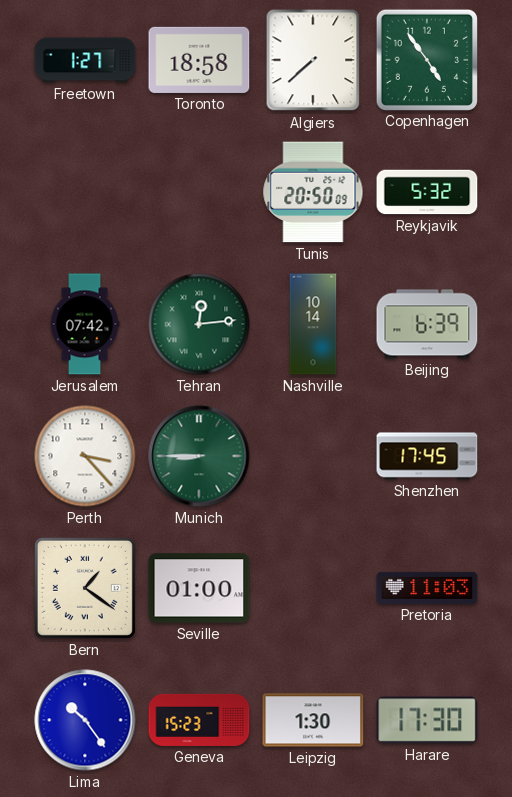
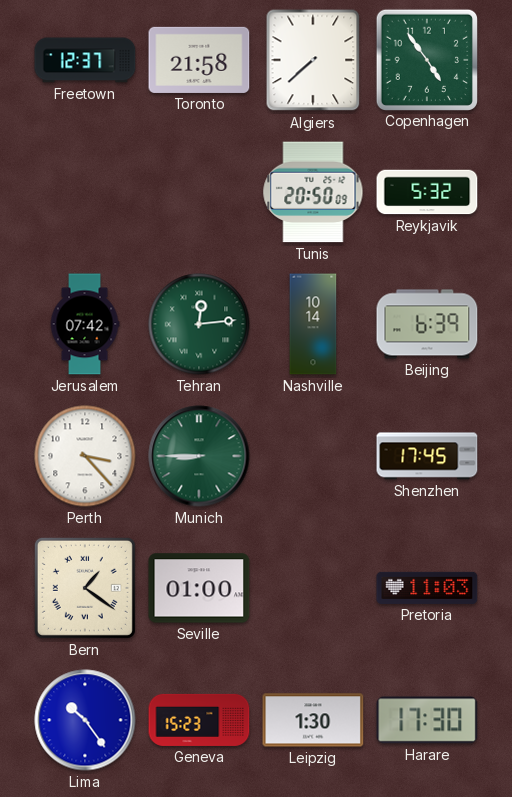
Freetown: 1:27 -> 12:37 (85, 60)
Toronto: 18:58 -> 21:58 (199, 60)
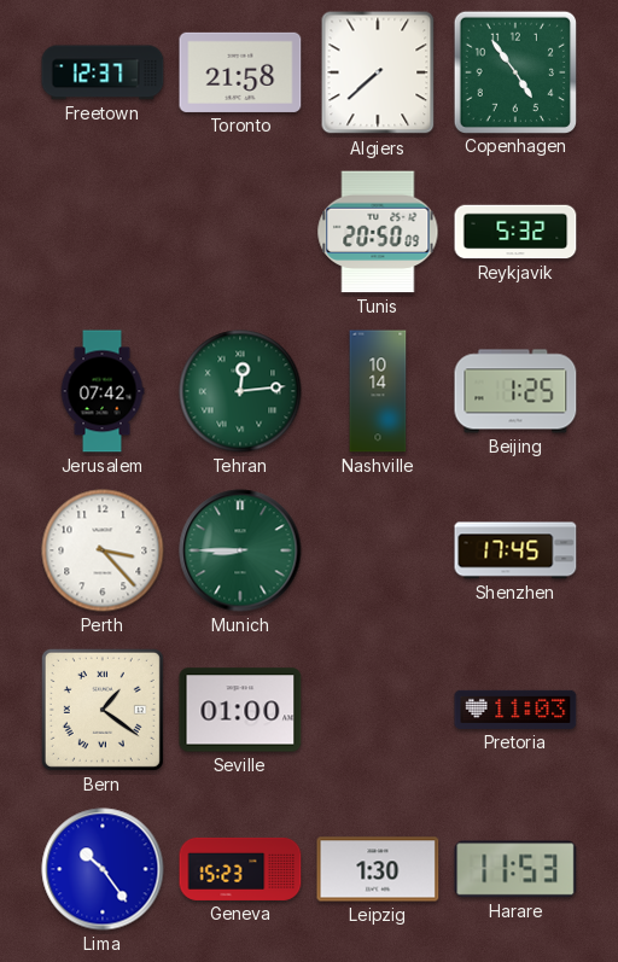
Beijing: 6:39 -> 1:25 (515, 391)
Harare: 17:30 -> 11:53 (515, 869)
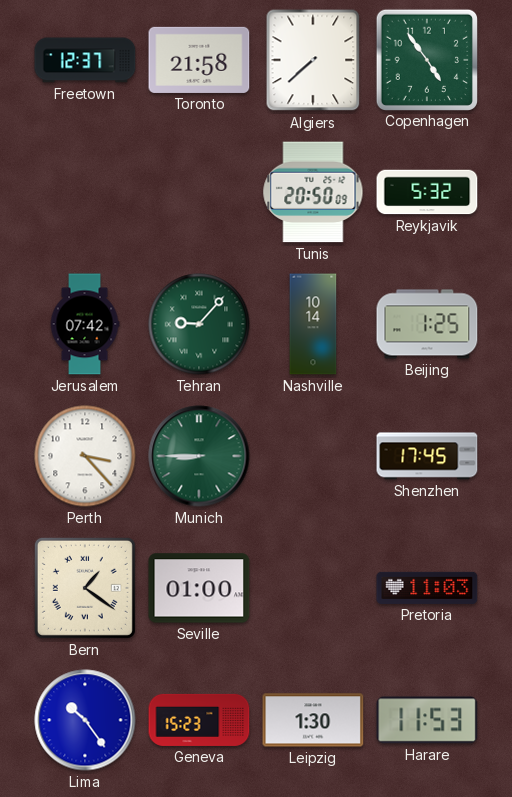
Tehran: 12:14 -> 9:07 (199, 324)
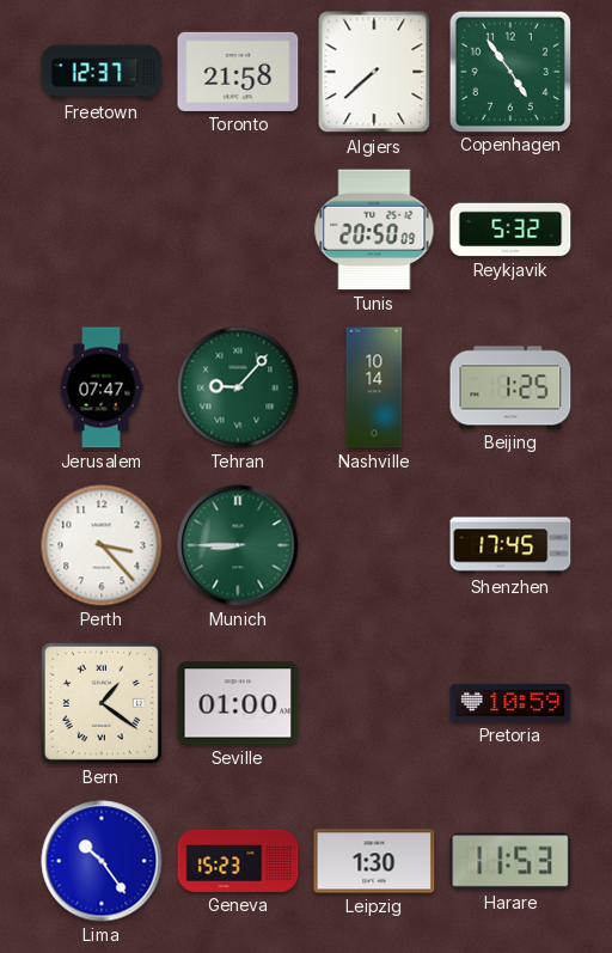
Jerusalem: 07:42 -> 07:47 (102, 387)
Pretoria: 11:03 -> 10:59 (510, 703)
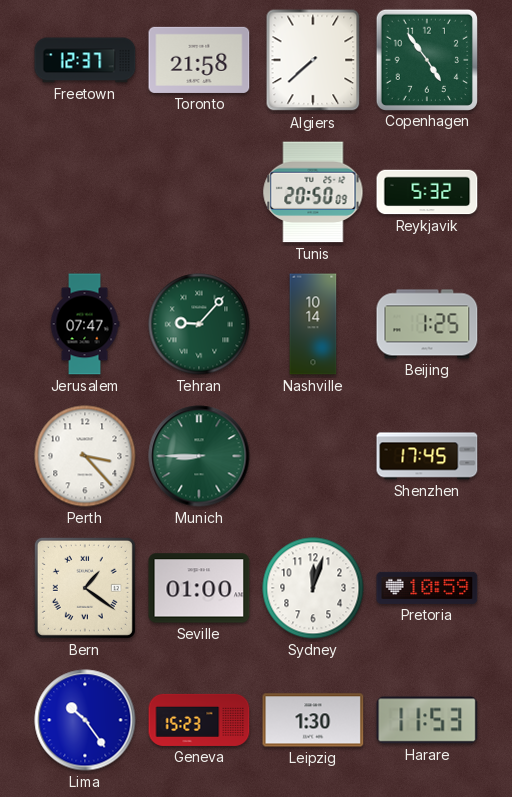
Sydney: none -> 12:03 (313, 588)
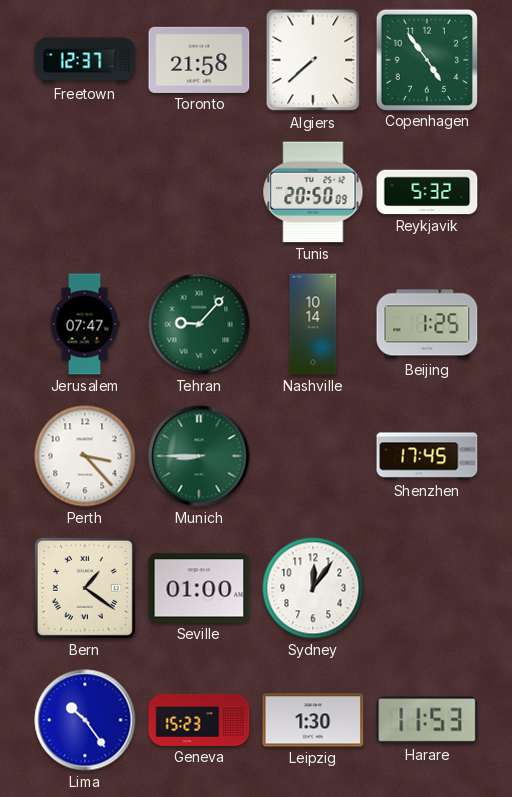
Sydney: 12:03 -> 12:06 (313, 588)
Pretoria: 10:59 -> none (427, 588)
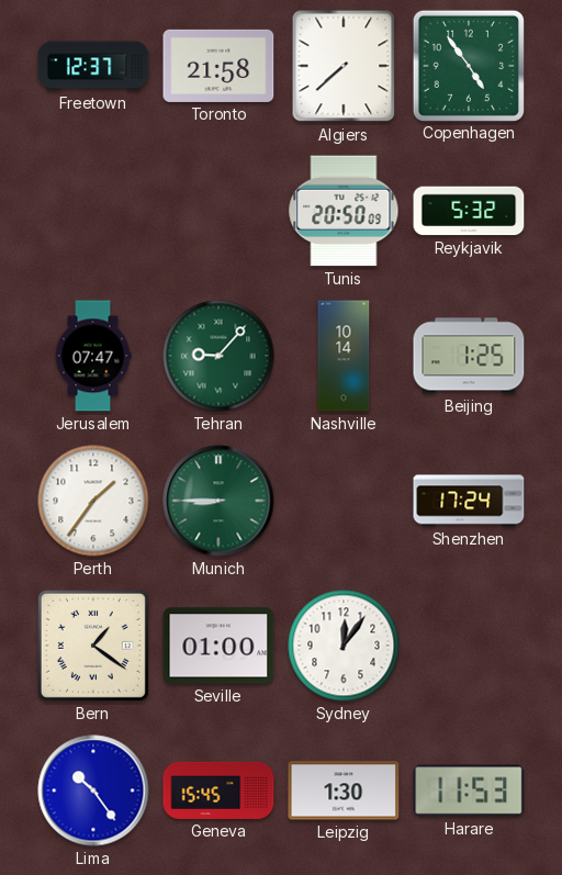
Perth: 3:23 -> 1:36 (93, 501)
Shenzhen: 17:45 -> 17:24 (469, 501)
Geneva: 15:23 -> 15:45 (218, 790)
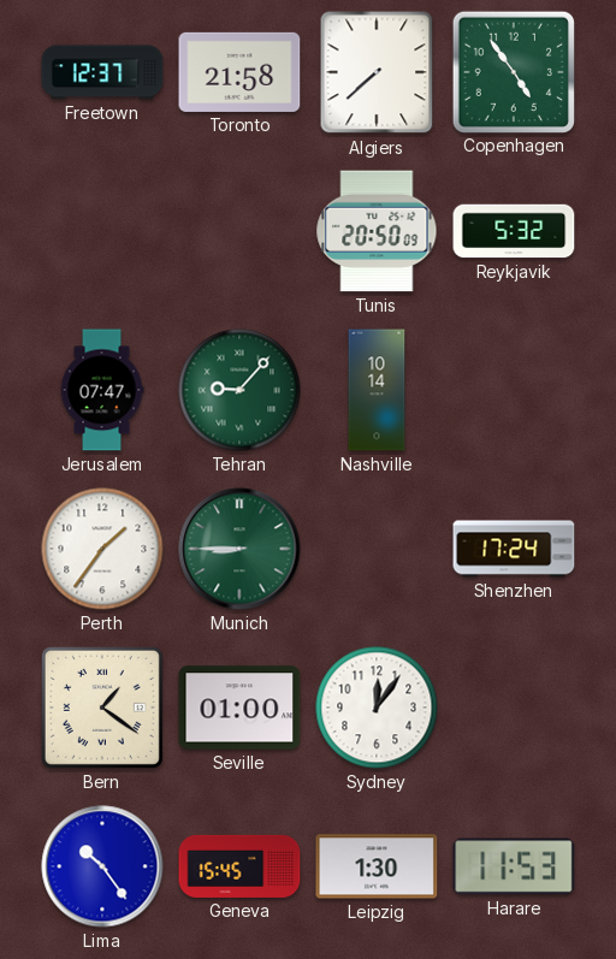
Beijing: 1:25 -> none (469, 356)
